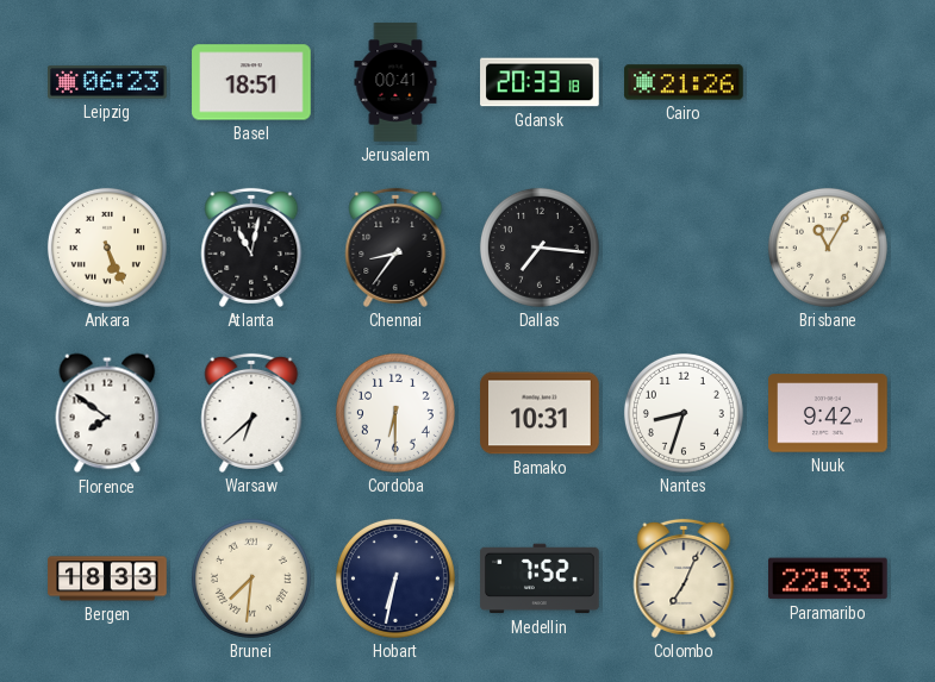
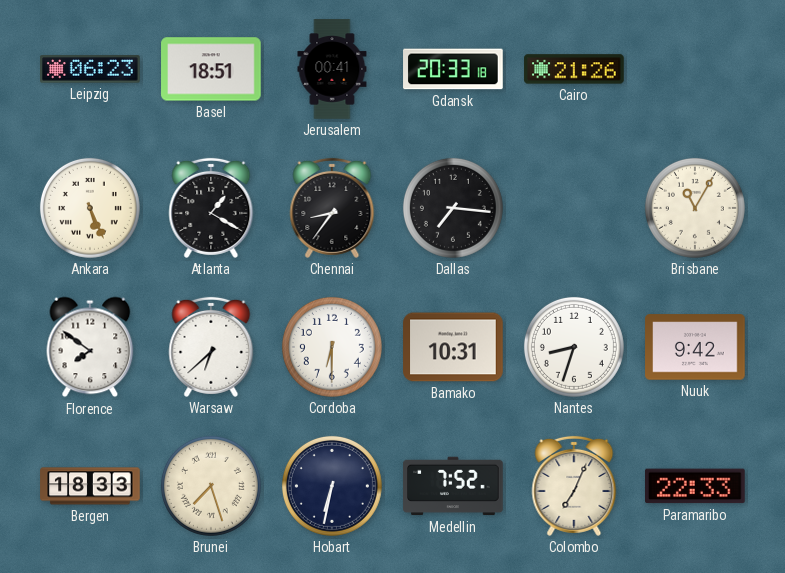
Atlanta: 11:02 -> 1:20 (211, 208)
Brunei: 7:31 -> 7:27 (211, 486)
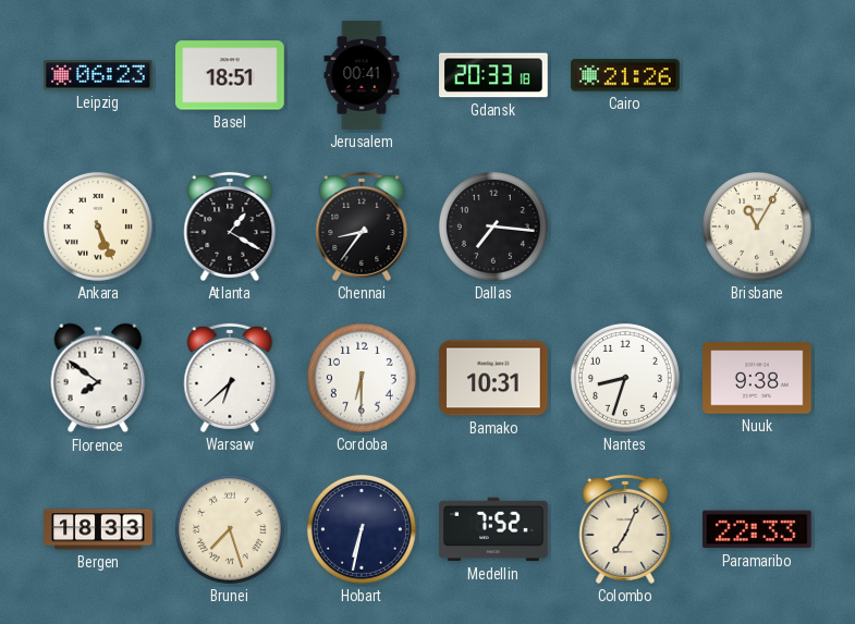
Nuuk: 9:42 -> 9:38 (757, 378)
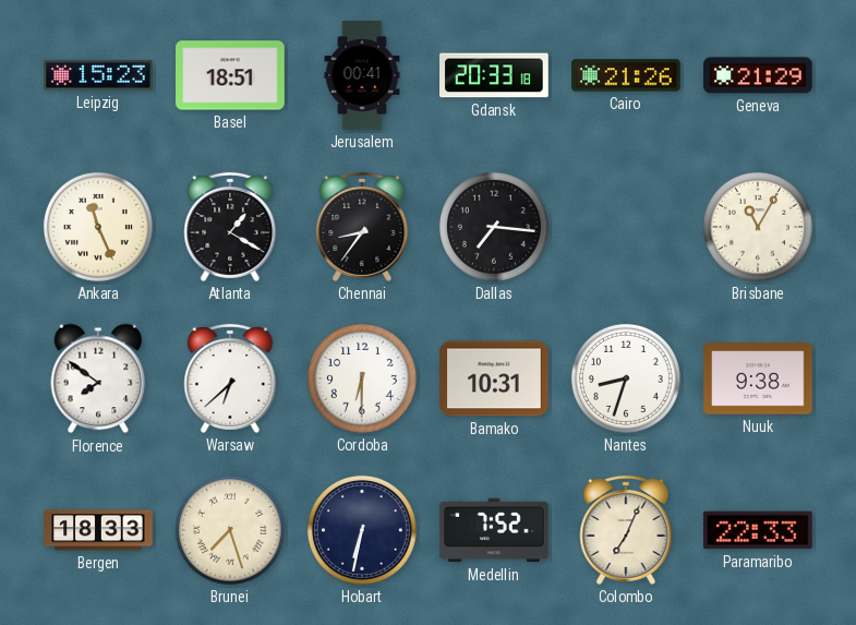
Leipzig: 06:23 -> 15:23 (98, 75)
Geneva: none -> 21:29 (758, 75)
Ankara: 5:26 -> 11:26 (98, 227)
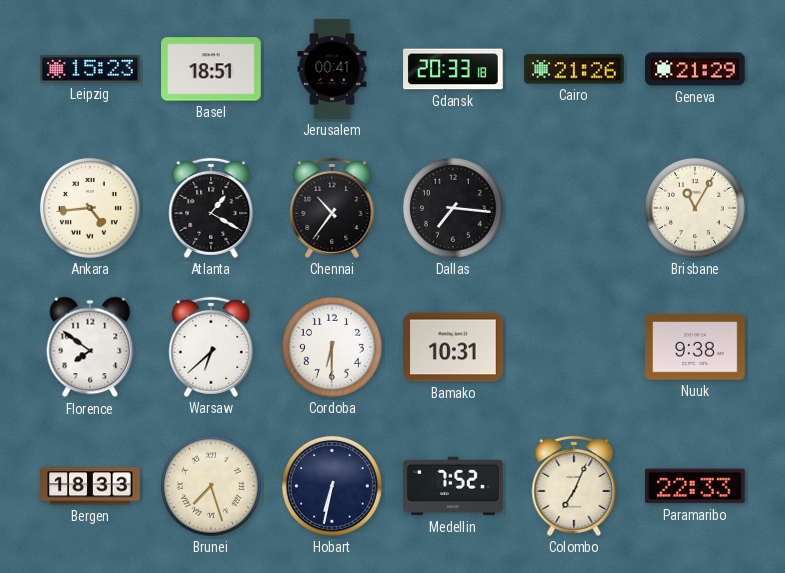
Ankara: 11:26 -> 4:44 (90, 208)
Chennai: 8:36 -> 10:36 (332, 208)
Nantes: 8:33 -> none (626, 378)
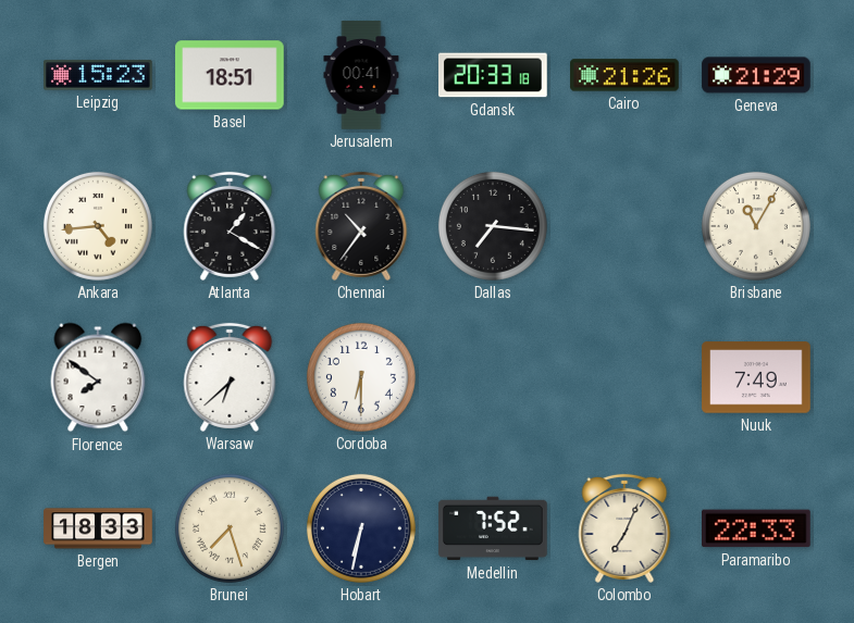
Bamako: 10:31 -> none (453, 347)
Nuuk: 9:38 -> 7:49 (756, 377)
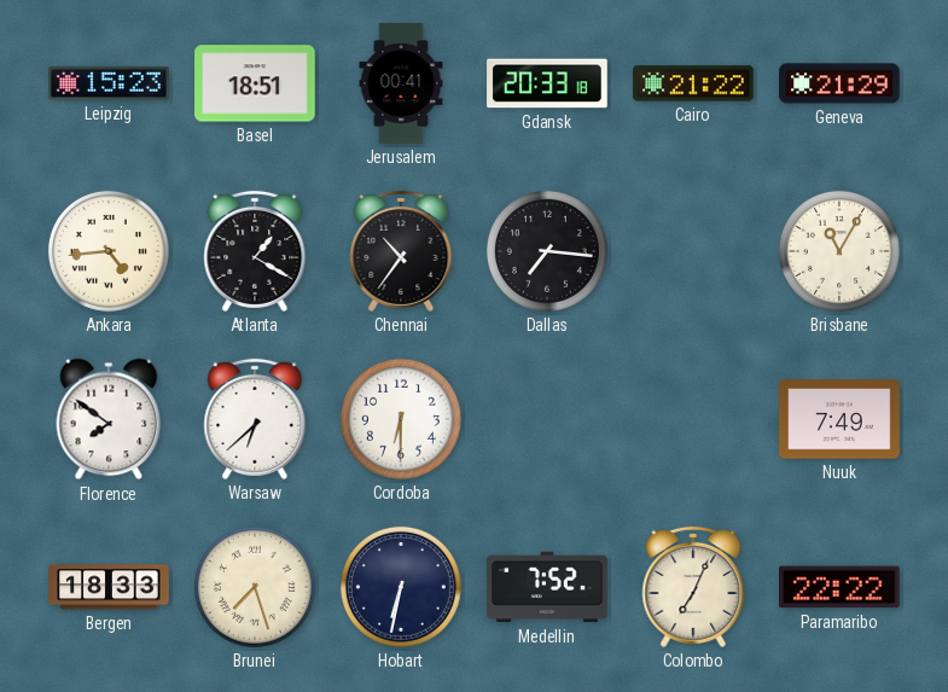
Cairo: 21:26 -> 21:22 (693, 83)
Paramaribo: 22:33 -> 22:22 (841, 587)
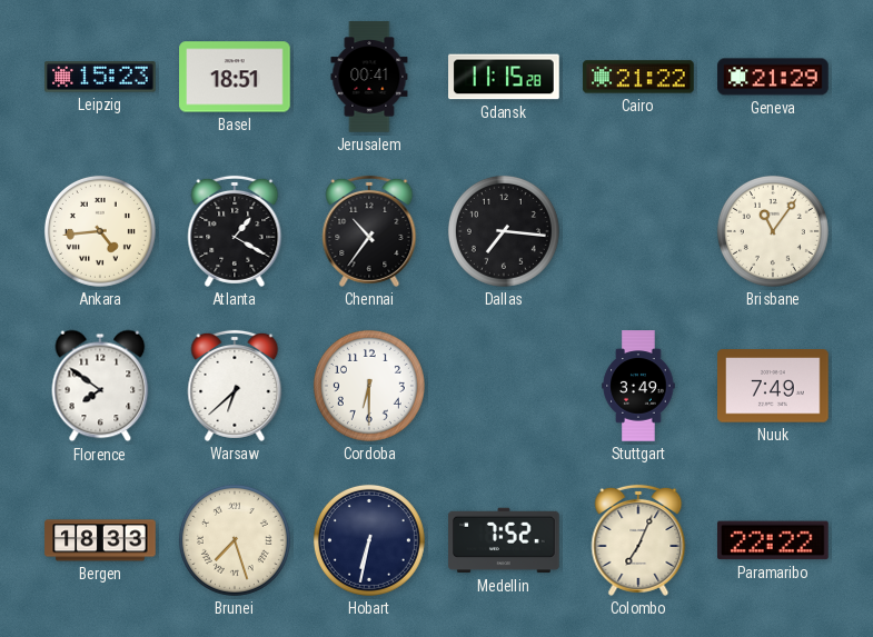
Gdansk: 20:33 -> 11:15 (504, 77)
Brisbane: 11:05 -> 11:06 (773, 231)
Stuttgart: none -> 3:49 (638, 386)
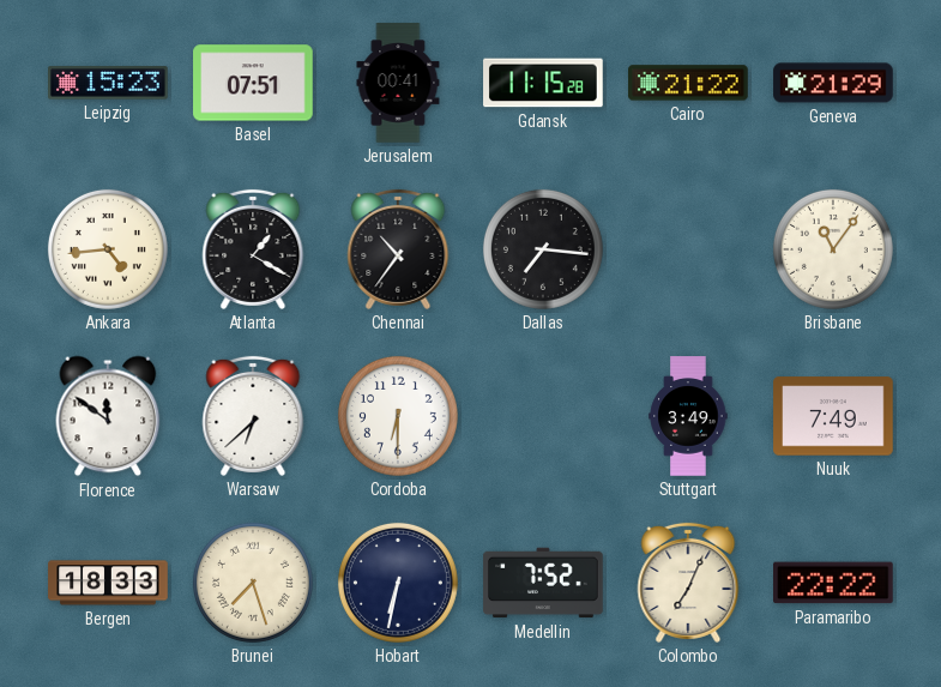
Basel: 18:51 -> 07:51 (253, 83)
Florence: 7:51 -> 11:51 (108, 416)
